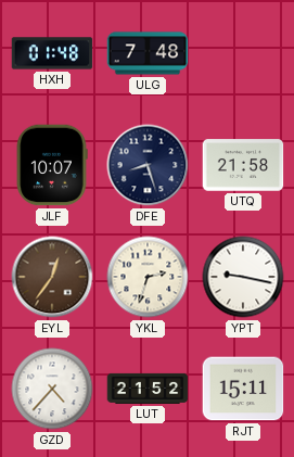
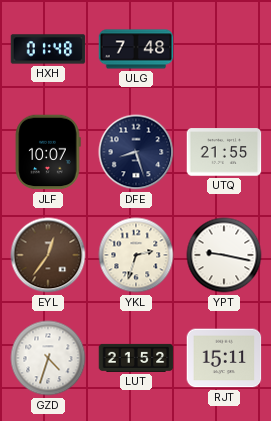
UTQ: 21:58 -> 21:55 (224, 152)
GZD: 4:37 -> 4:33 (48, 358)
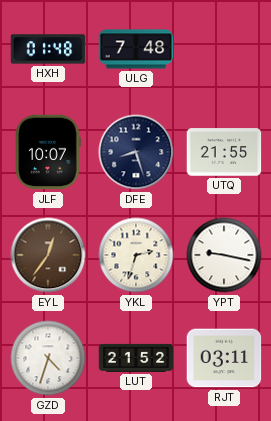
RJT: 15:11 -> 03:11 (224, 358)
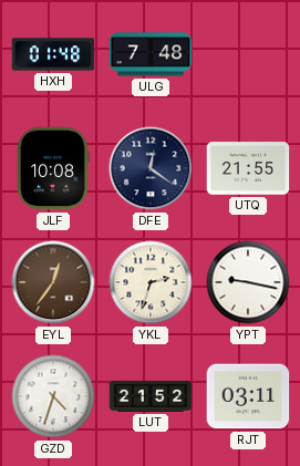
JLF: 10:07 -> 10:08 (53, 168)
DFE: 8:27 -> 12:21 (151, 168)
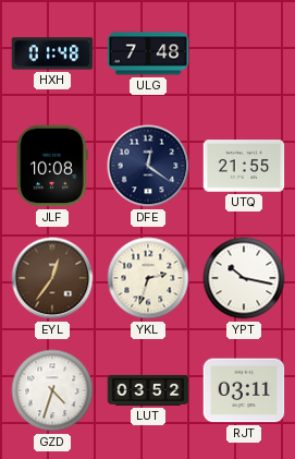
YPT: 9:17 -> 10:17 (244, 278)
LUT: 21:52 -> 03:52 (148, 390)
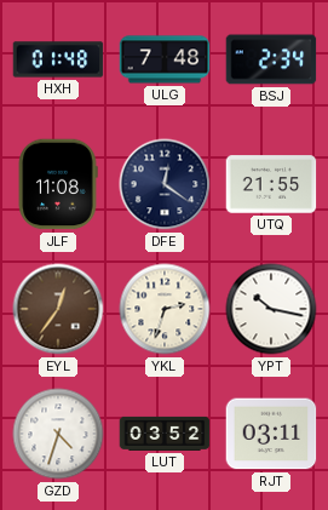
BSJ: none -> 2:34 (271, 59)
JLF: 10:08 -> 11:08 (58, 184)
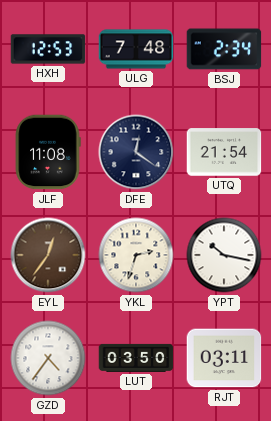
HXH: 01:48 -> 12:53 (48, 49)
UTQ: 21:55 -> 21:54 (224, 152)
GZD: 4:33 -> 4:36 (48, 358)
LUT: 03:52 -> 03:50 (136, 358)
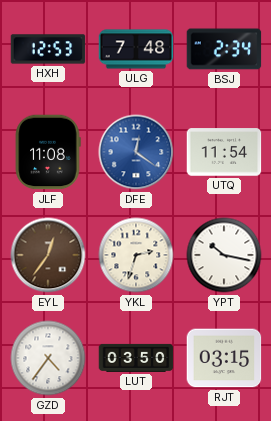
DFE dial: navy -> blue (136, 152)
UTQ: 21:54 -> 11:54 (224, 152)
RJT: 03:11 -> 03:15 (224, 358)
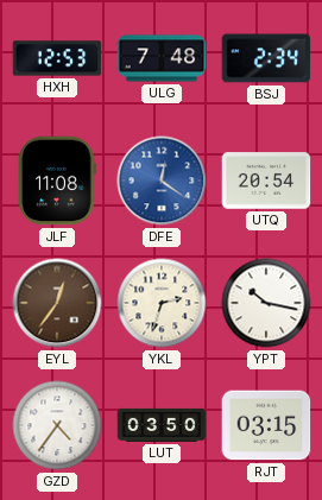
UTQ: 11:54 -> 20:54 (266, 181)
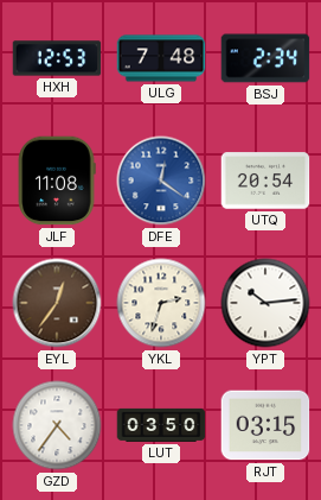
YPT: 10:17 -> 10:14 (265, 303)
